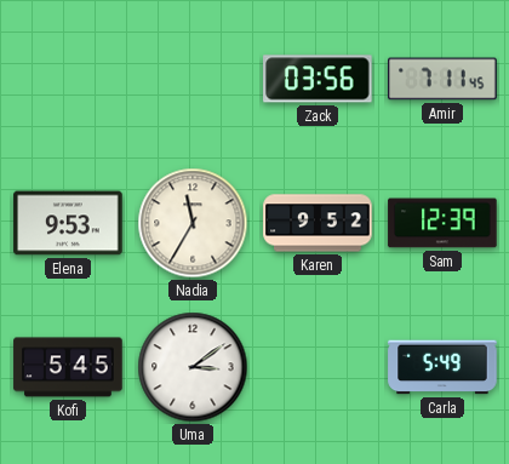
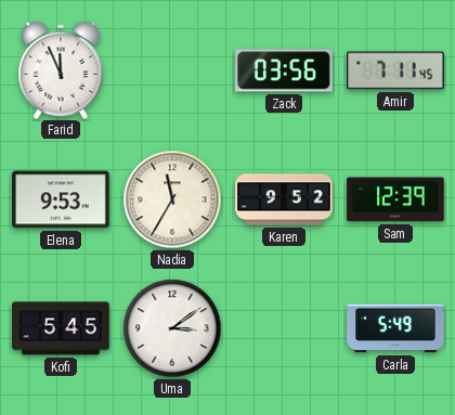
Farid: none -> 11:56 (61, 69)
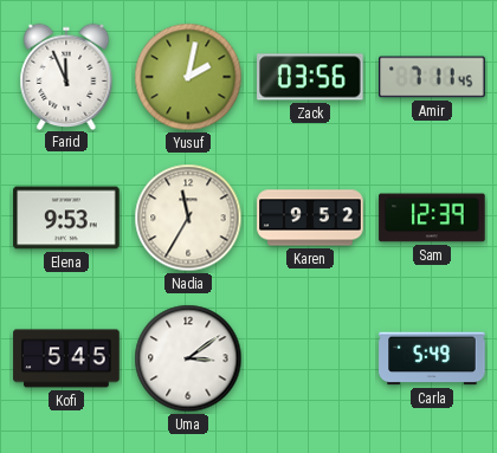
Yusuf: none -> 2:02 (188, 77)
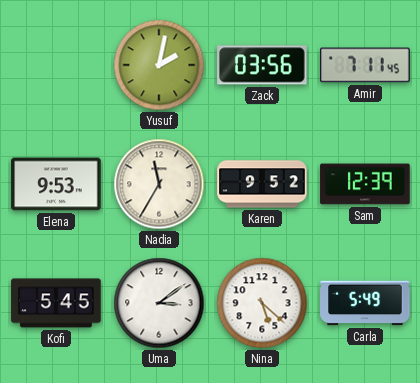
Farid: 11:56 -> none (66, 76)
Nina: none -> 5:22 (262, 303)
